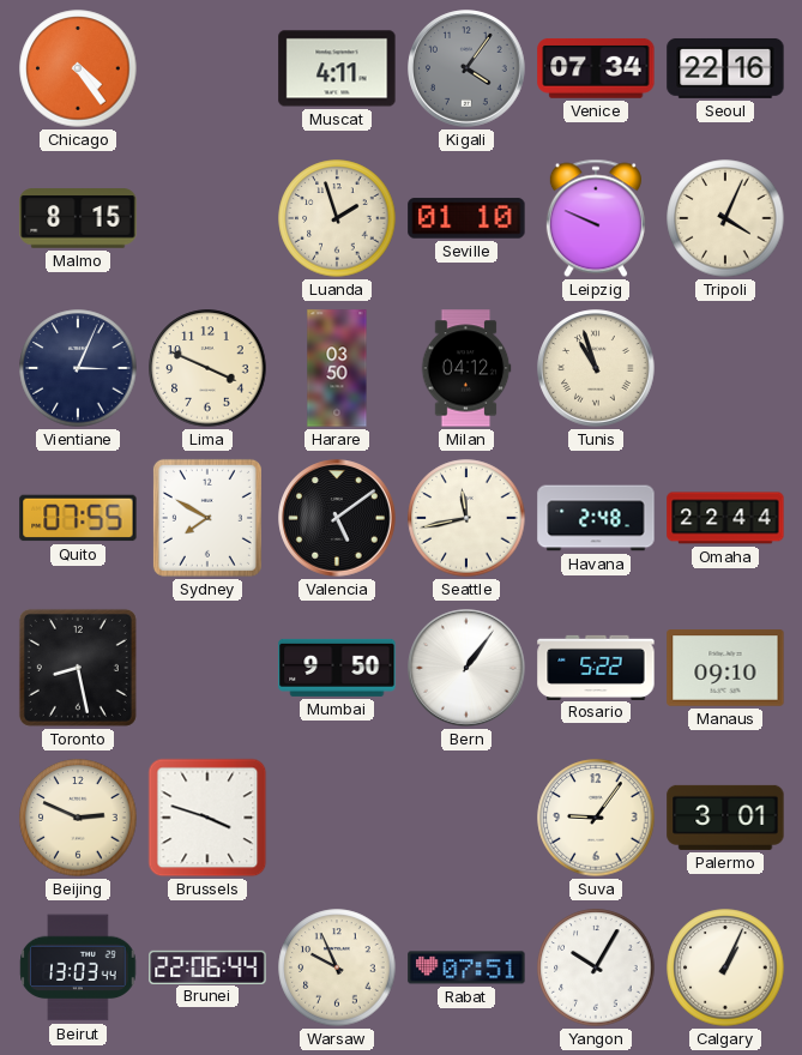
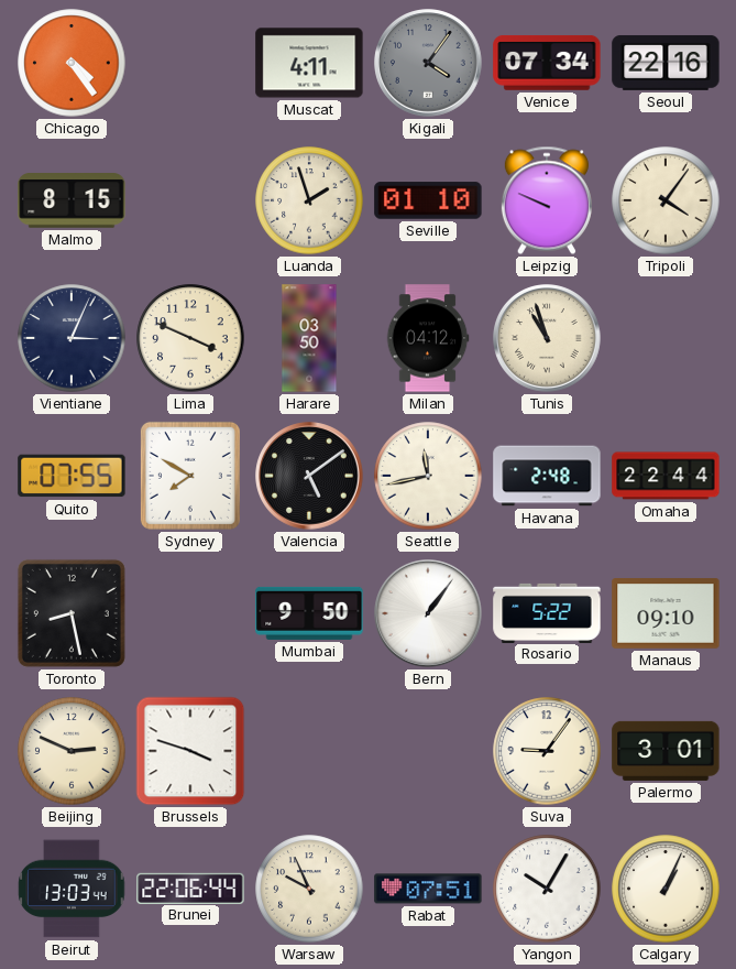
Tripoli: 4:04 -> 4:06 (666, 200)
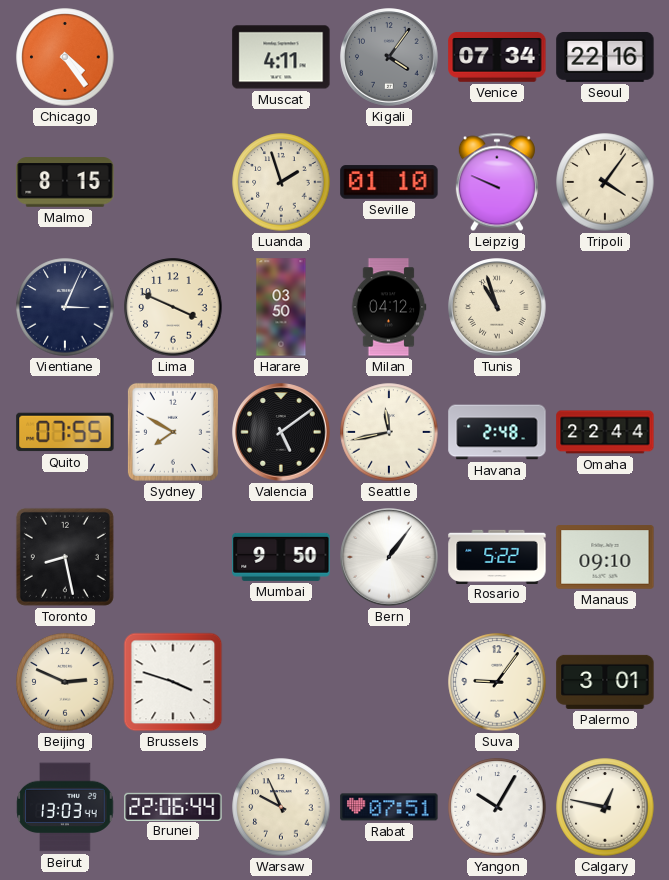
Calgary: 1:04 -> 12:47 (605, 807)
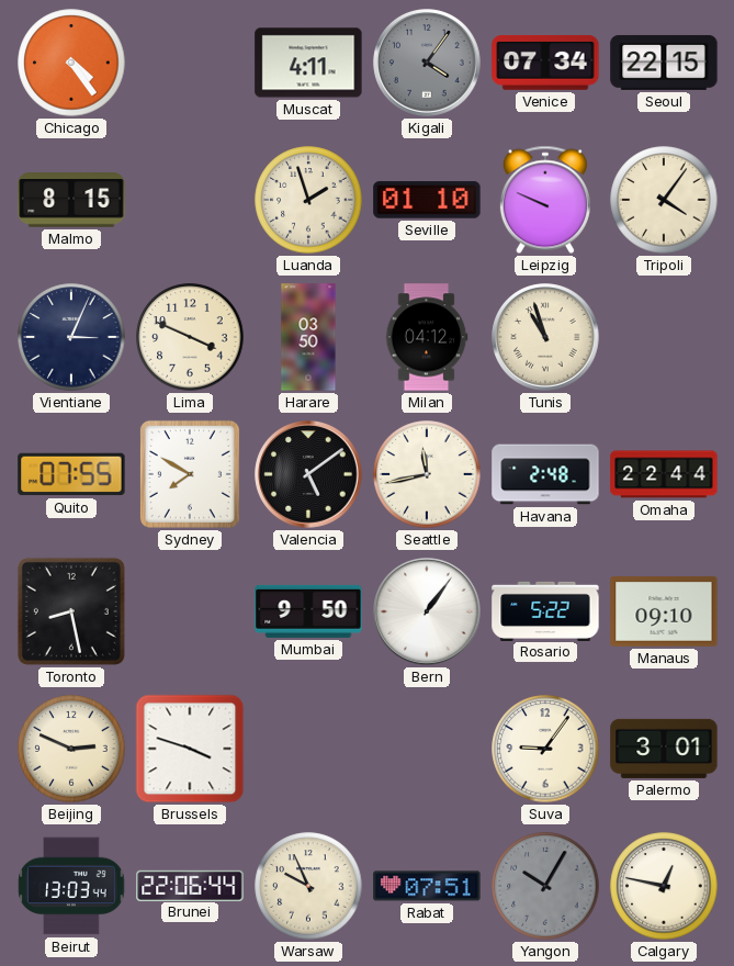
Seoul: 22:16 -> 22:15 (664, 63)
Yangon dial: white -> grey (545, 886)
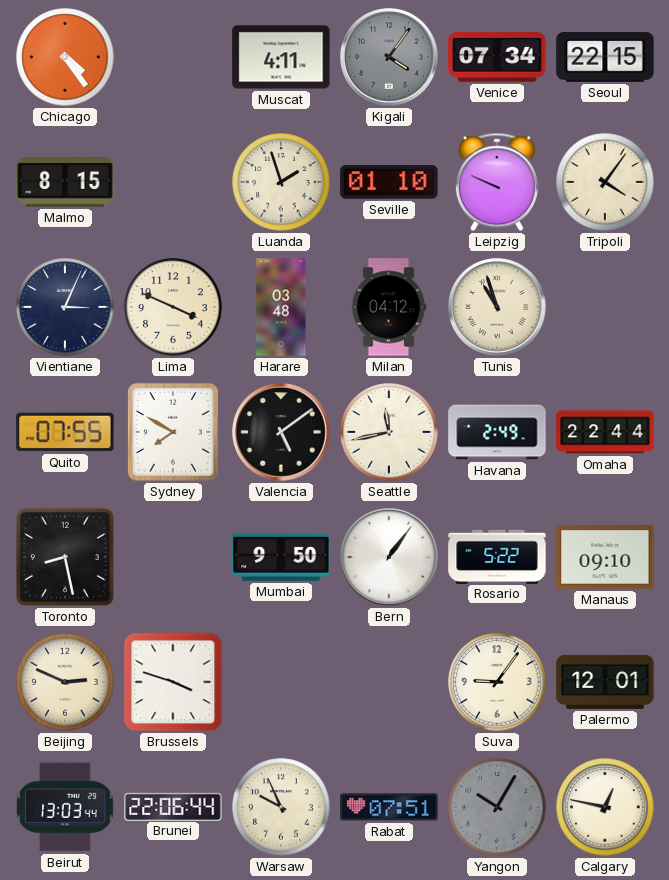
Harare: 03:50 -> 03:48 (281, 307)
Havana: 2:48 -> 2:49 (497, 432)
Palermo: 3:01 -> 12:01 (605, 682)
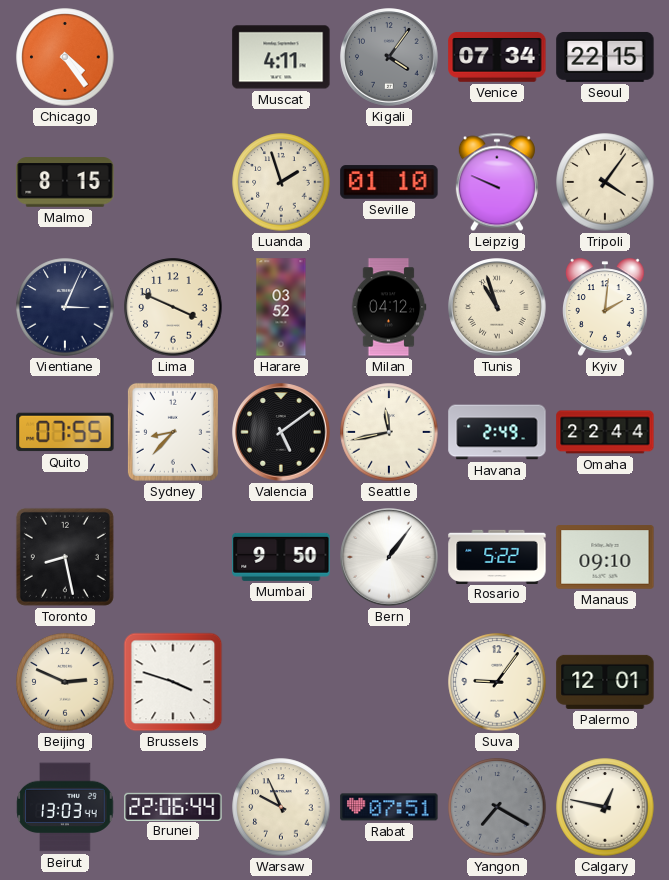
Harare: 03:48 -> 03:52 (281, 307)
Kyiv: none -> 2:01 (606, 307)
Sydney: 7:50 -> 8:37 (173, 432)
Yangon: 10:05 -> 7:20 (497, 807)
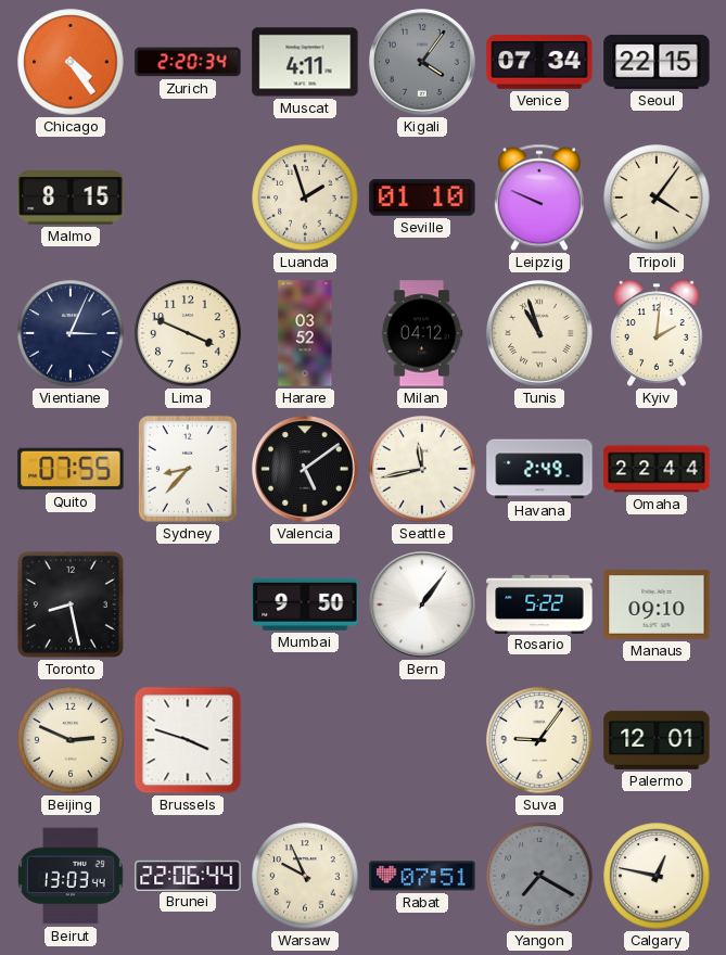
Zurich: none -> 2:20 (188, 62)
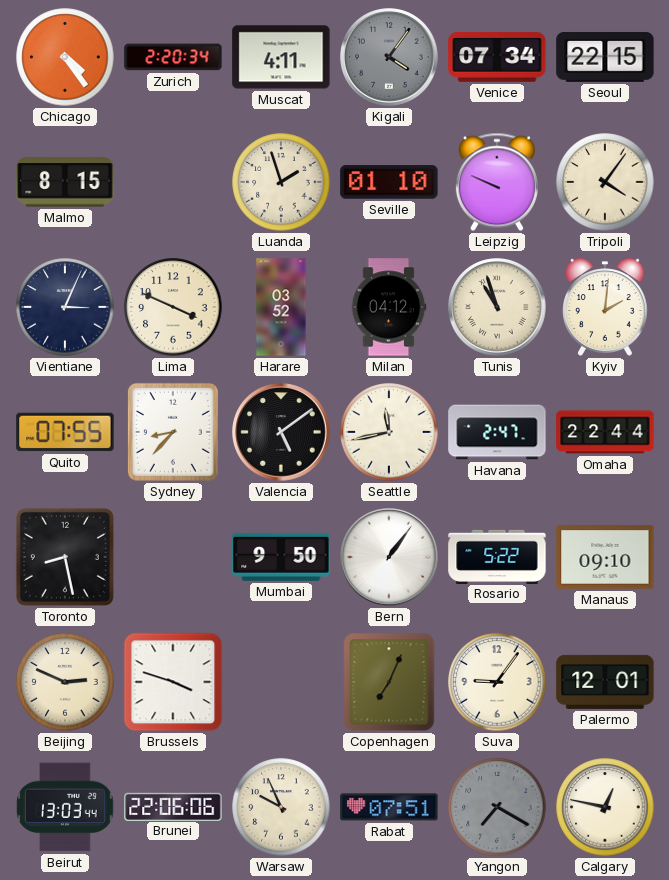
Havana: 2:49 -> 2:47 (497, 432)
Copenhagen: none -> 7:04 (389, 682)
Brunei: 22:06:44 -> 22:06:06 (173, 806)
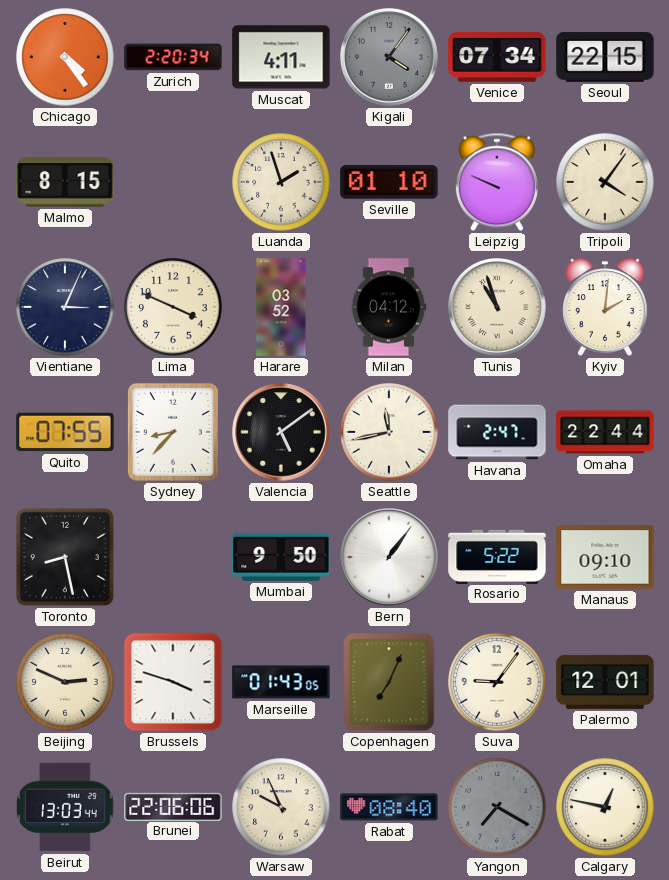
Marseille: none -> 01:43 (281, 682)
Rabat: 07:51 -> 08:40 (389, 807)
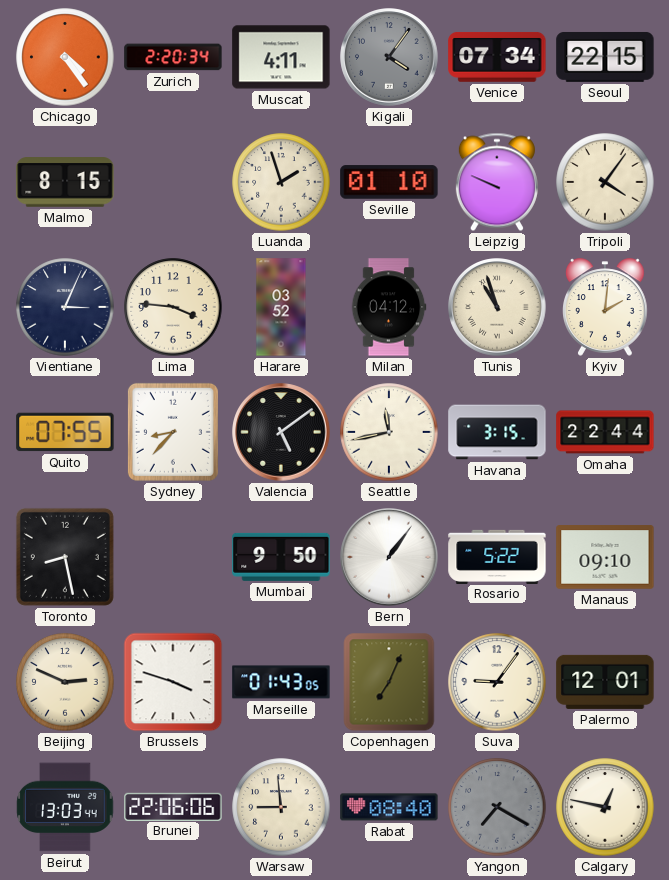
Lima: 3:49 -> 3:46 (173, 307)
Havana: 2:47 -> 3:15 (497, 432)
Warsaw: 9:56 -> 8:59 (281, 807)
